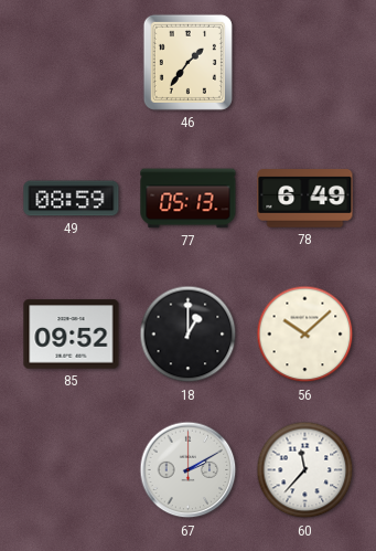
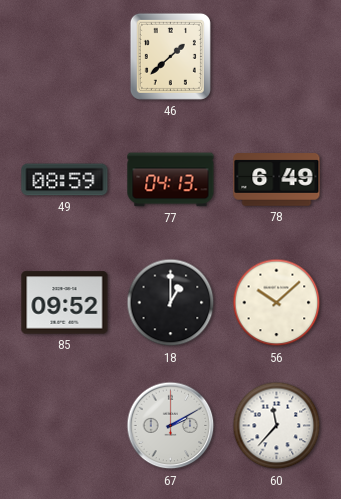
46: 1:36 -> 1:38 (170, 56)
77: 05:13 -> 04:13 (171, 180)
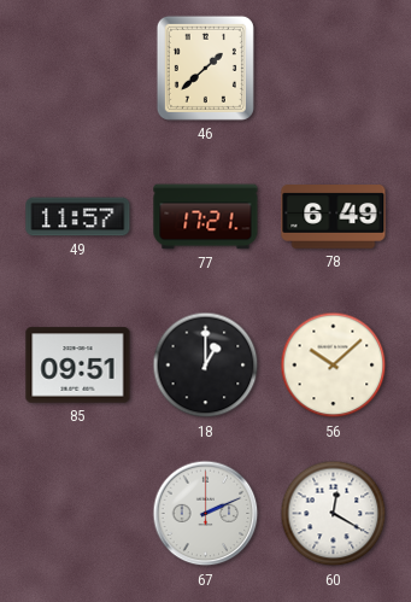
49: 08:59 -> 11:57 (78, 217)
77: 04:13 -> 17:21 (206, 217)
85: 09:52 -> 09:51 (78, 366)
67: 2:10 -> 2:11 (206, 514)
60: 11:37 -> 12:20 (334, 514)
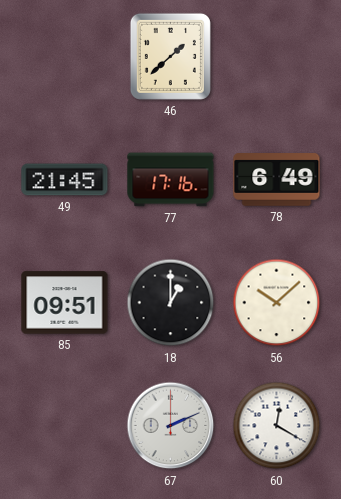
49: 11:57 -> 21:45 (65, 180)
77: 17:21 -> 17:16 (171, 180)
